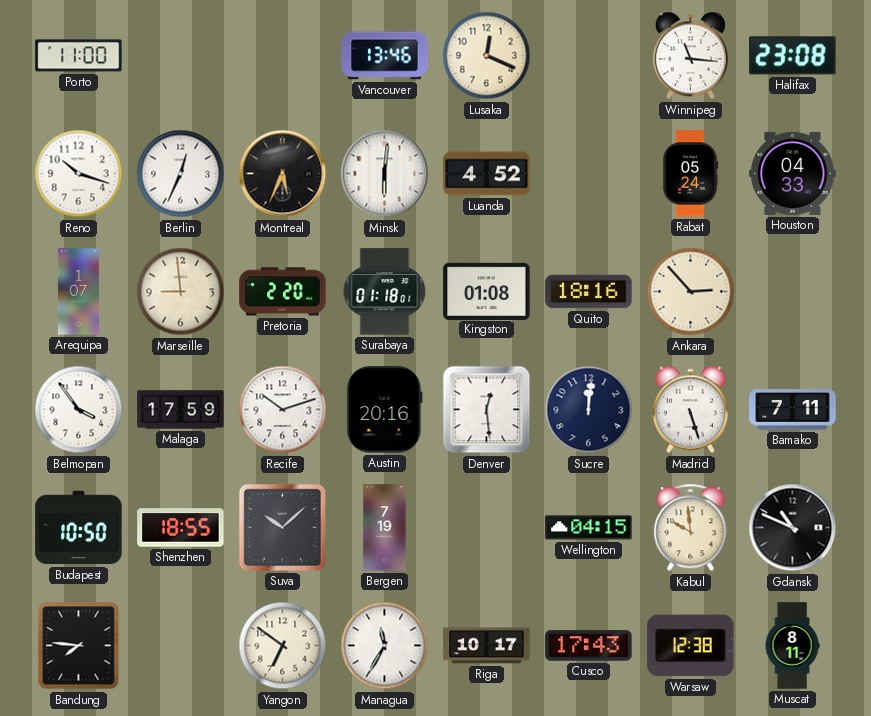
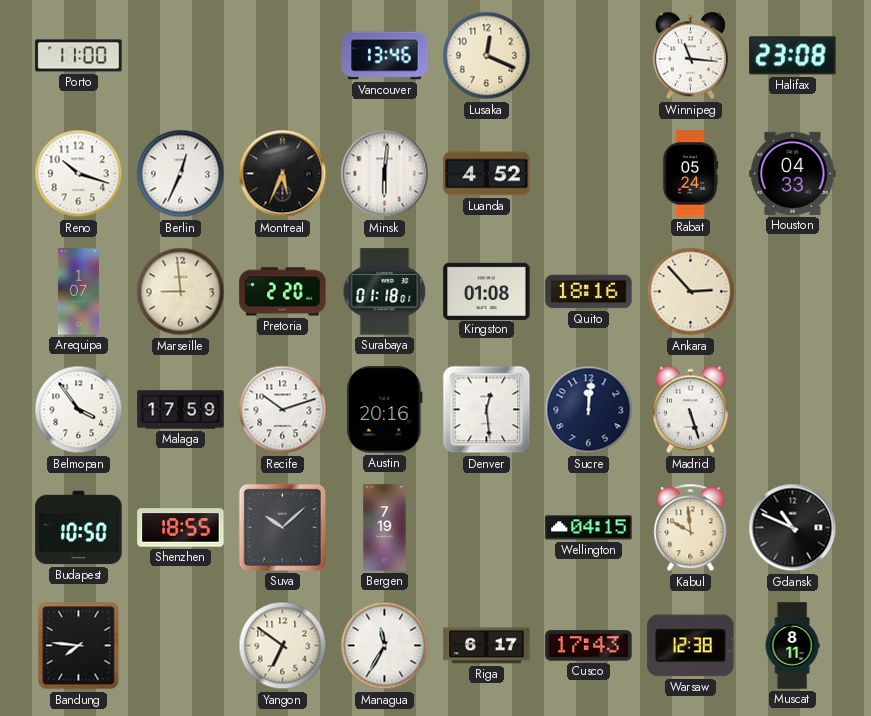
Bamako: 7:11 -> none (793, 410)
Riga: 10:17 -> 6:17 (487, 646)
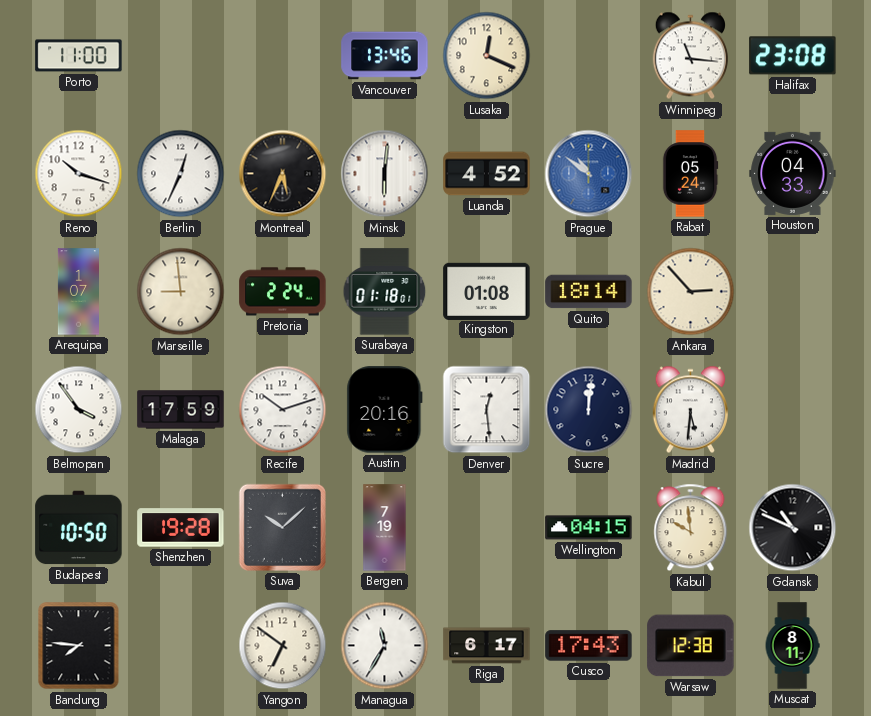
Prague: none -> 10:51 (589, 174)
Pretoria: 2:20 -> 2:24 (283, 292)
Quito: 18:16 -> 18:14 (589, 292)
Madrid: 5:27 -> 5:31 (690, 410)
Shenzhen: 18:55 -> 19:28 (181, 528)
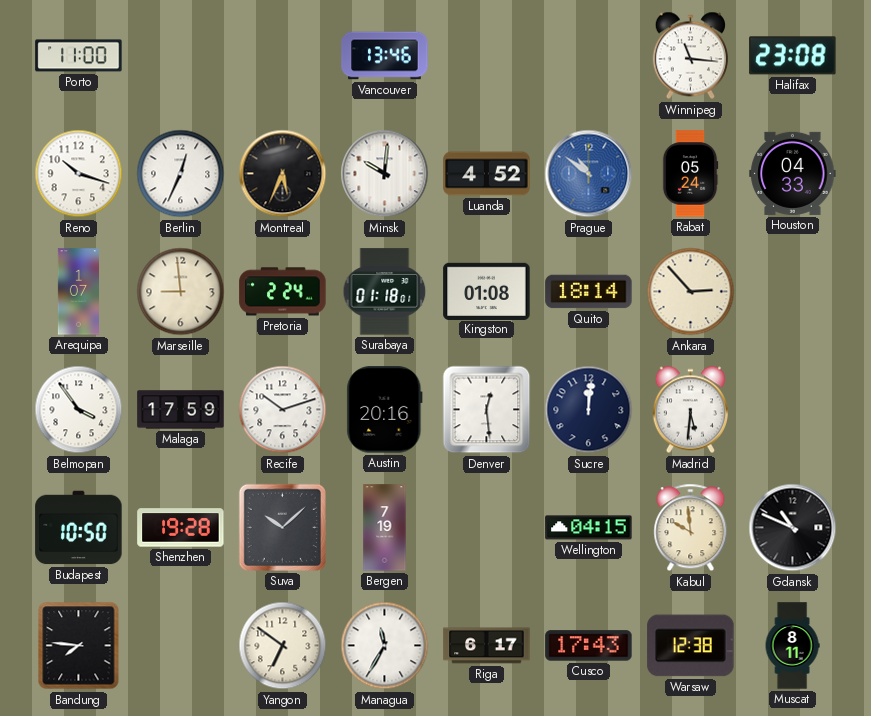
Lusaka: 12:19 -> none (487, 56)
Minsk: 6:01 -> 10:01 (385, 174)
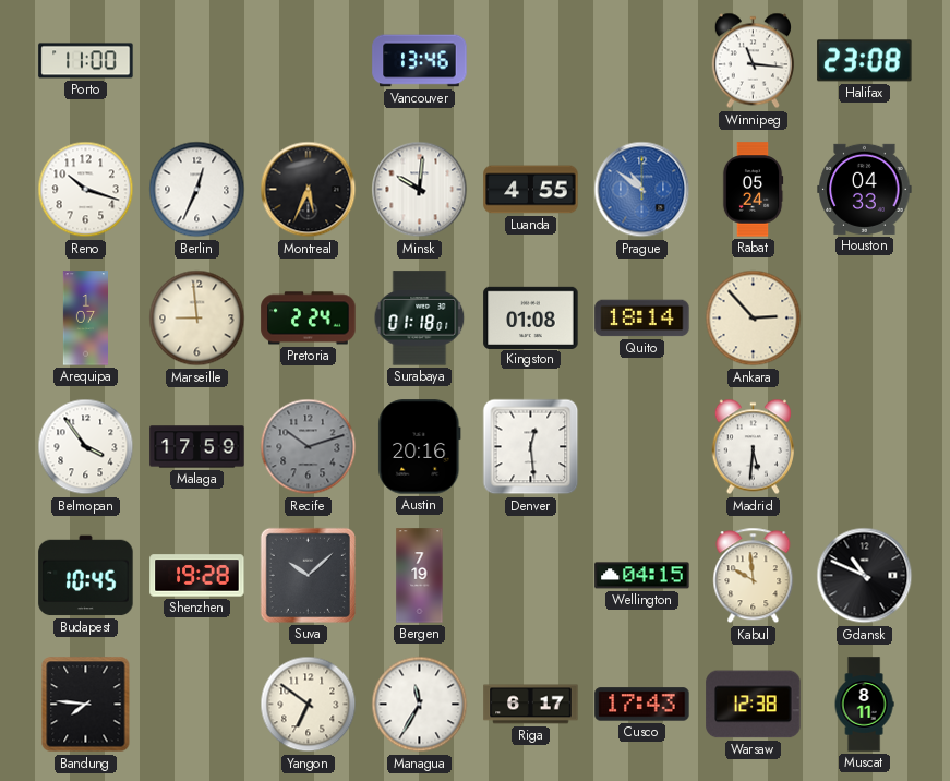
Luanda: 4:52 -> 4:55 (531, 190)
Recife dial: white -> grey (309, 447)
Sucre: 12:01 -> none (589, 410)
Budapest: 10:50 -> 10:45 (86, 576)
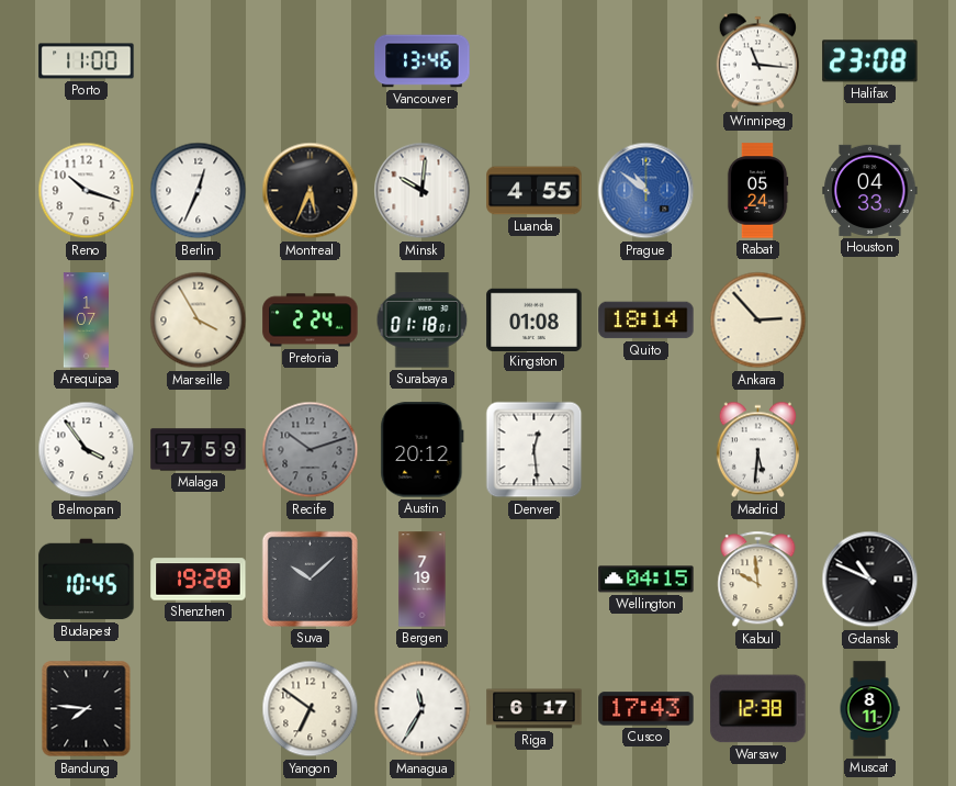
Marseille: 8:59 -> 3:55 (199, 321)
Austin: 20:16 -> 20:12 (423, 450)
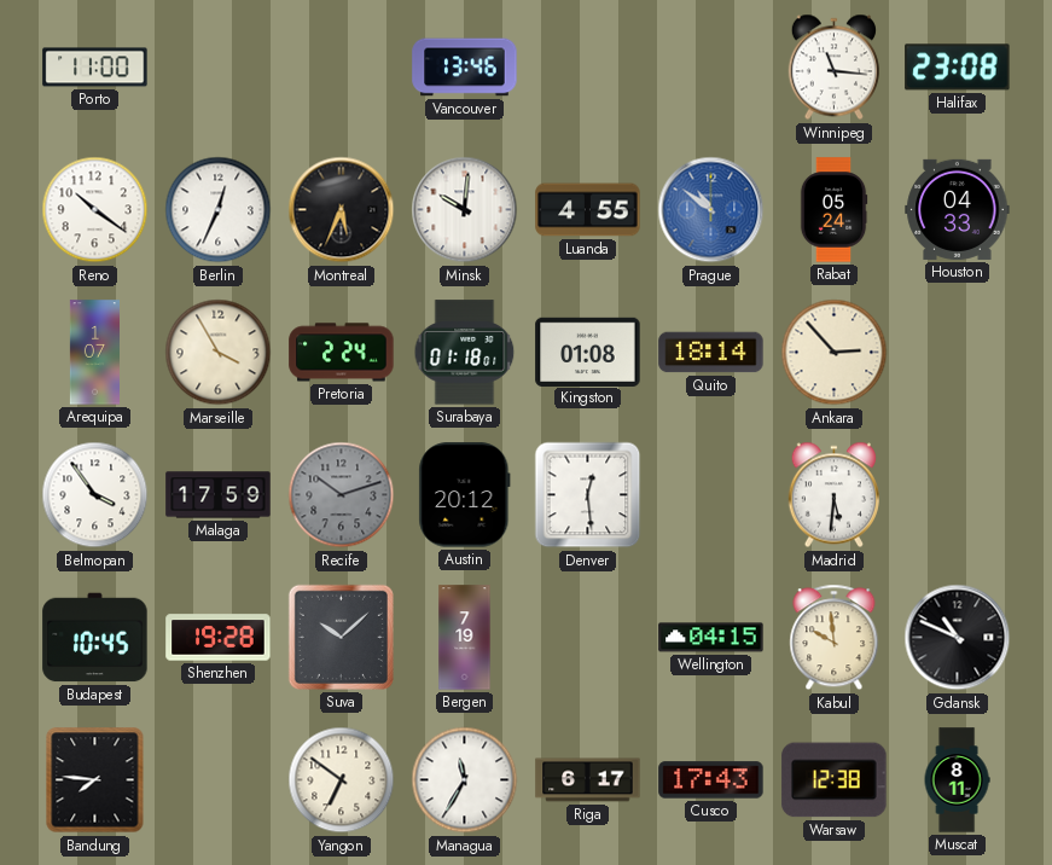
Reno: 10:18 -> 10:21 (95, 210)
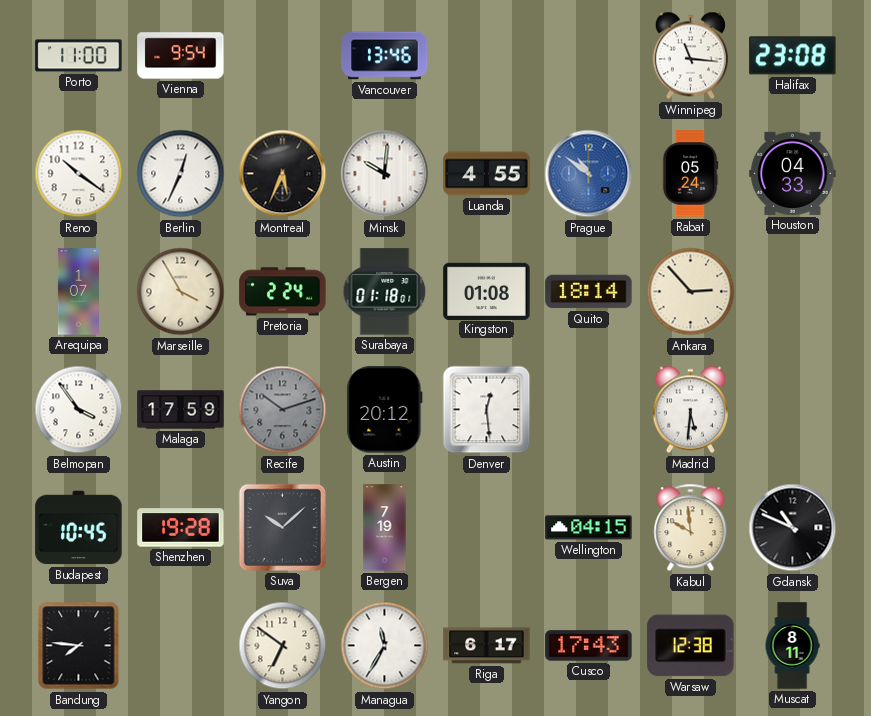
Vienna: none -> 9:54 (181, 56)
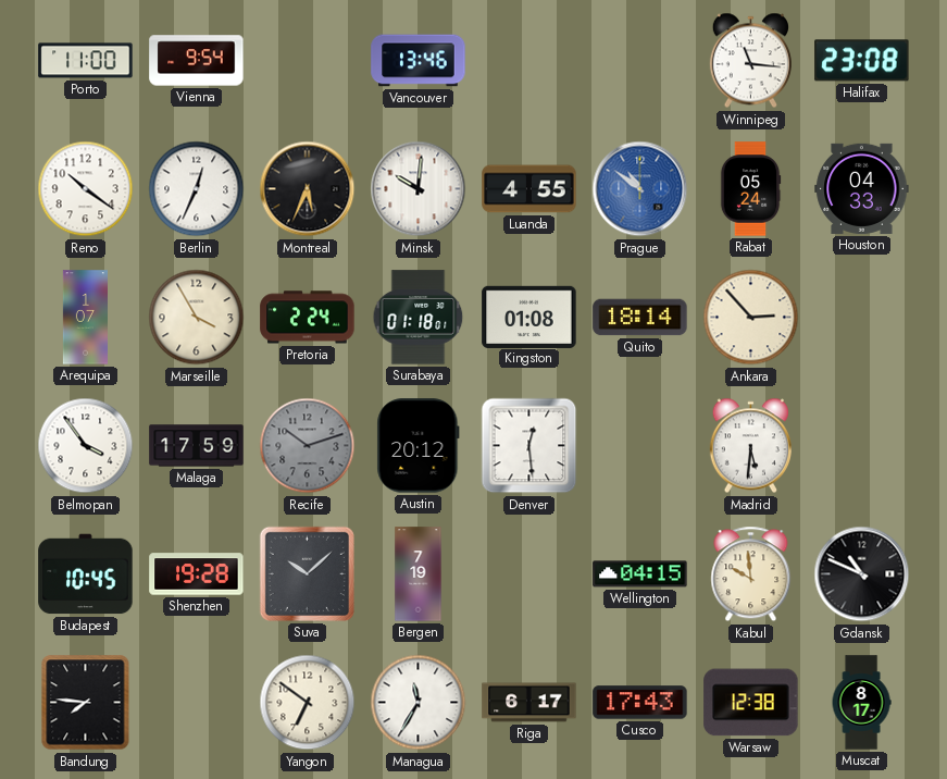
Muscat: 8:11 -> 8:17 (861, 703)
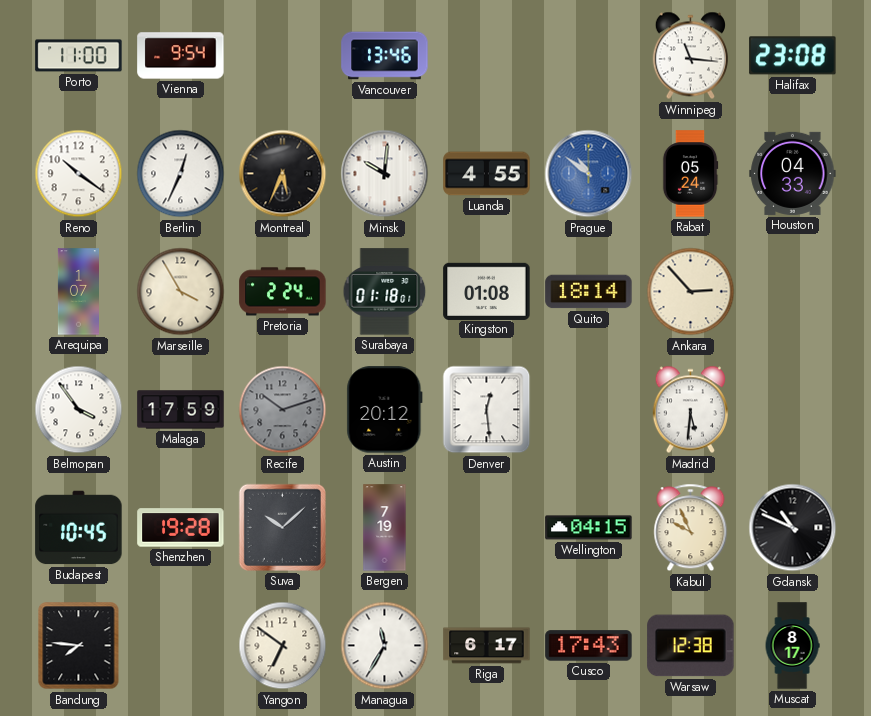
Kabul: 9:59 -> 9:56 (691, 528)
